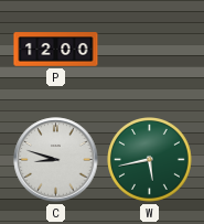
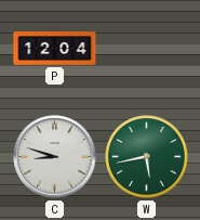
P: 12:00 -> 12:04 (55, 49)
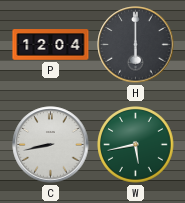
H: none -> 6:00 (136, 45)
C: 8:48 -> 8:43 (51, 145)
